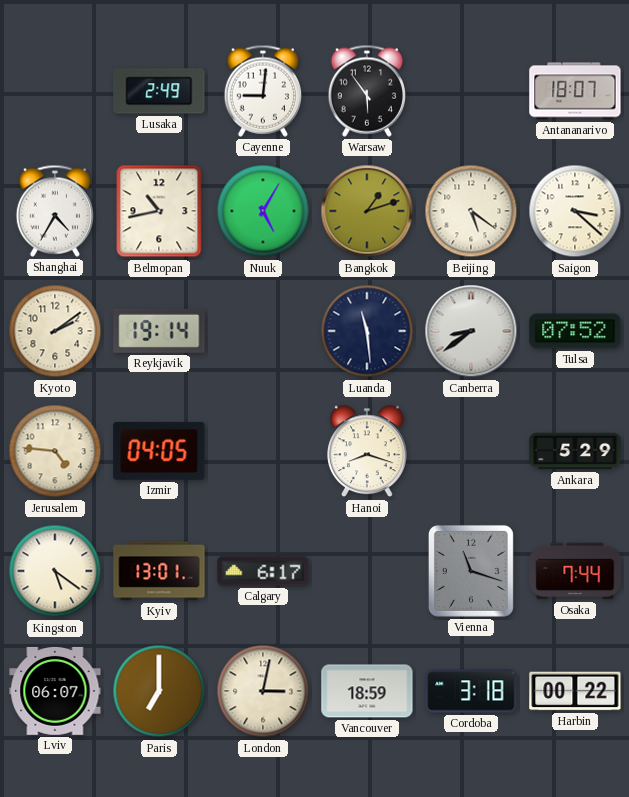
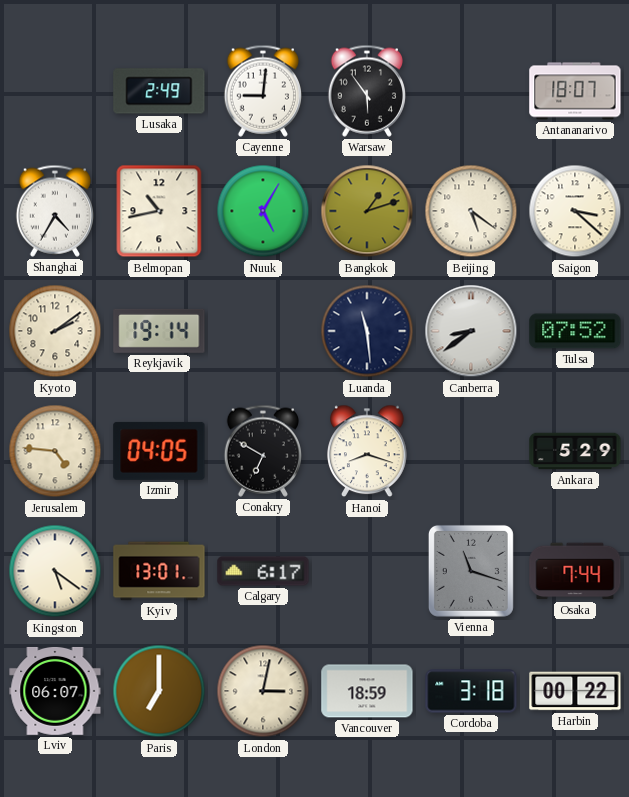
Conakry: none -> 6:50 (262, 451)
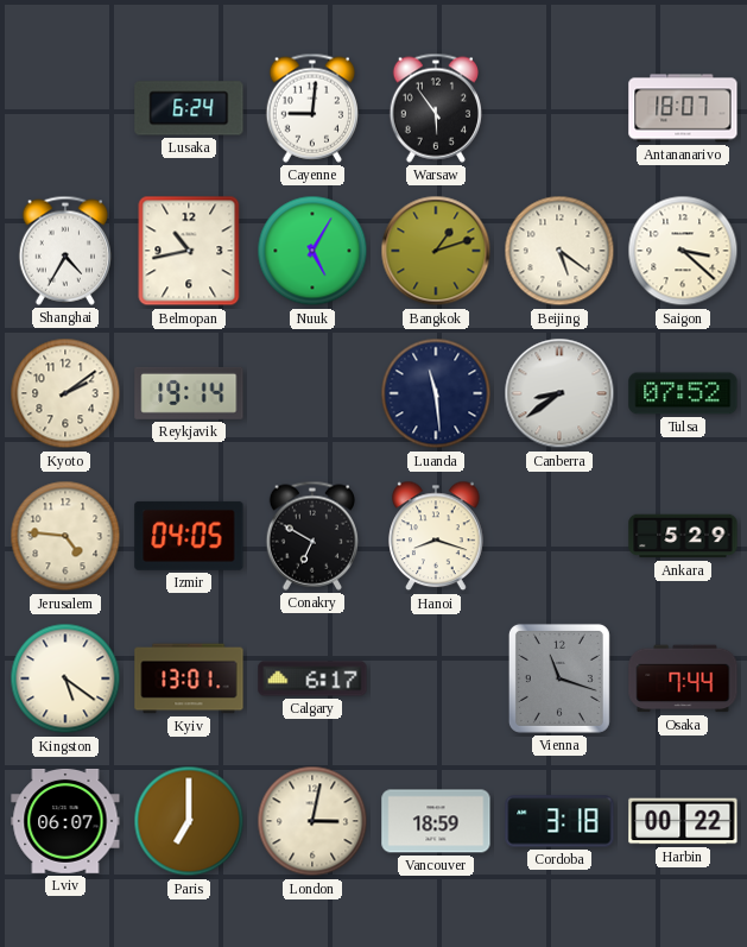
Lusaka: 2:49 -> 6:24 (189, 108)
